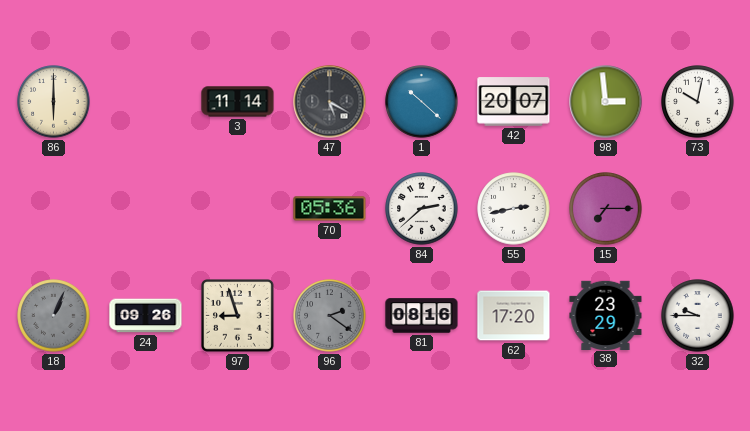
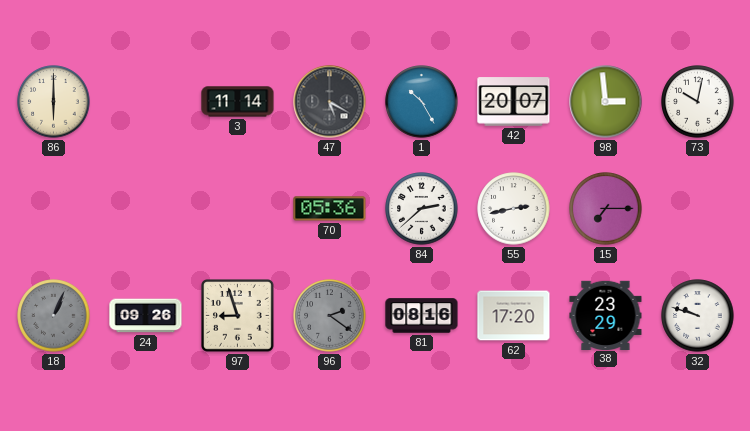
1: 10:22 -> 10:25 (422, 102)
32: 9:45 -> 9:48 (698, 316)
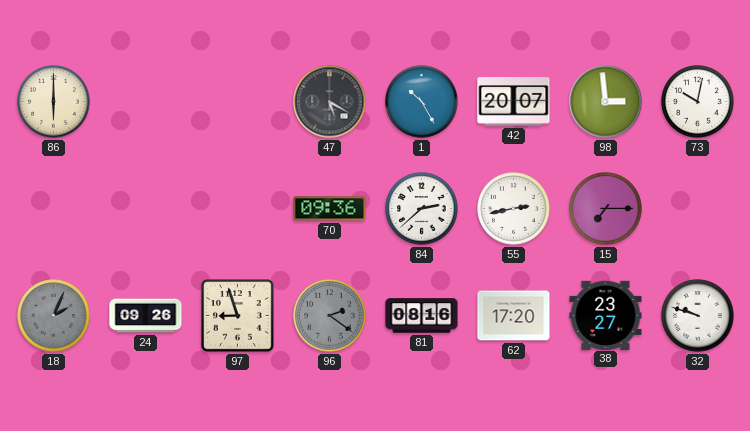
3: 11:14 -> none (238, 102)
70: 05:36 -> 09:36 (330, 209)
18: 1:04 -> 2:04 (54, 316)
38: 23:29 -> 23:27 (606, 315)
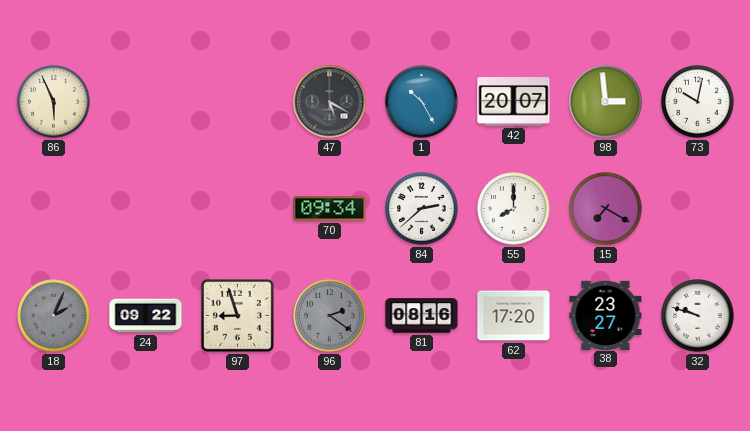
86: 6:00 -> 5:56 (54, 102)
70: 09:36 -> 09:34 (330, 209)
55: 2:43 -> 8:00 (514, 209)
15: 7:15 -> 7:20 (606, 209)
24: 09:26 -> 09:22 (146, 316)
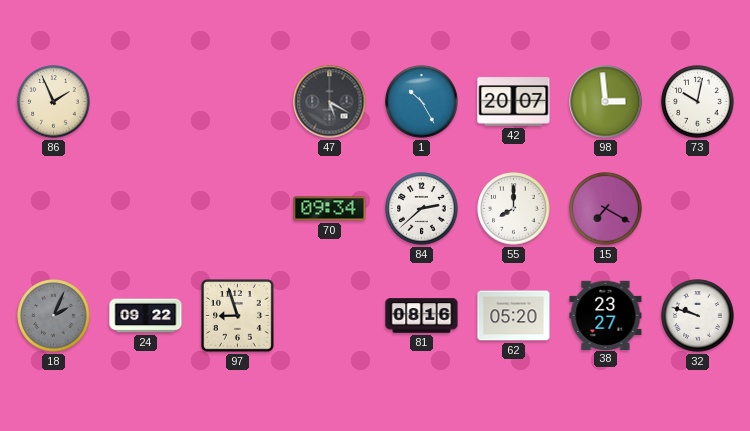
86: 5:56 -> 1:56 (54, 102)
96: 2:21 -> none (330, 316)
62: 17:20 -> 05:20 (514, 316)
